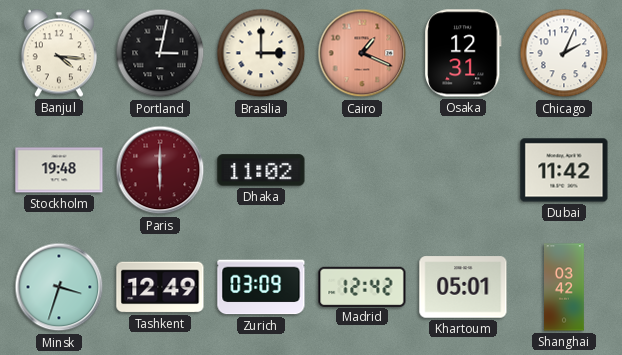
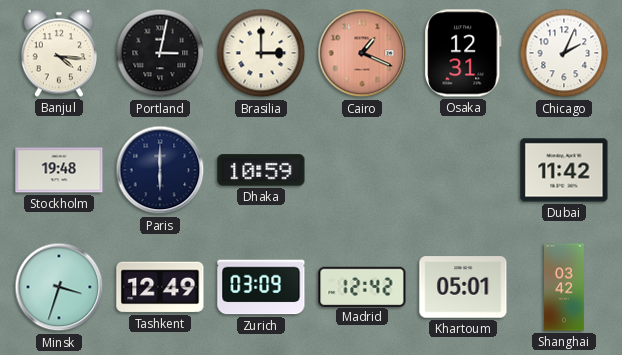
Paris dial: burgundy -> navy (160, 170)
Dhaka: 11:02 -> 10:59 (261, 170)
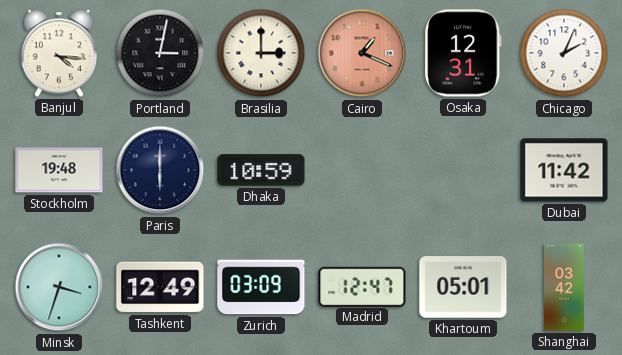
Madrid: 12:42 -> 12:47 (362, 286)
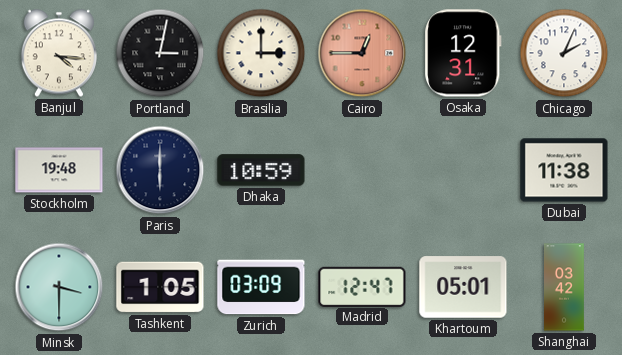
Cairo: 1:19 -> 12:45 (362, 53)
Dubai: 11:42 -> 11:38 (564, 170)
Minsk: 3:33 -> 3:30 (59, 287)
Tashkent: 12:49 -> 1:05 (160, 287)
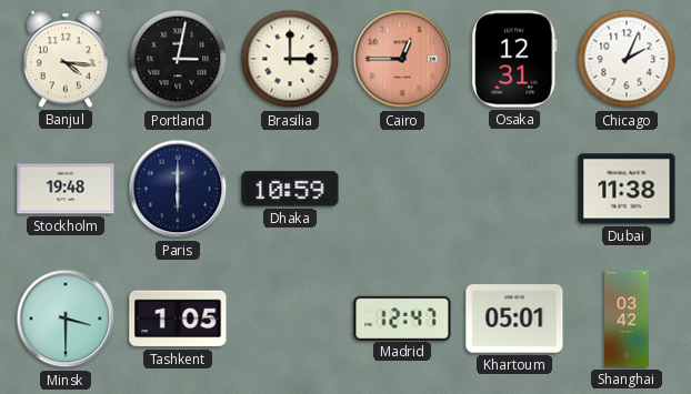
Zurich: 03:09 -> none (261, 287)
